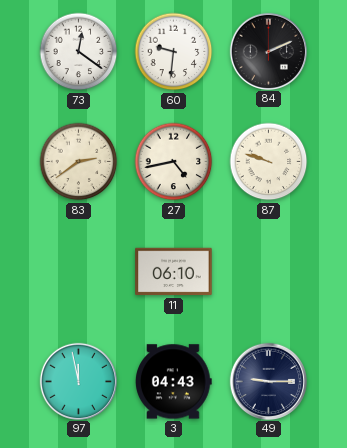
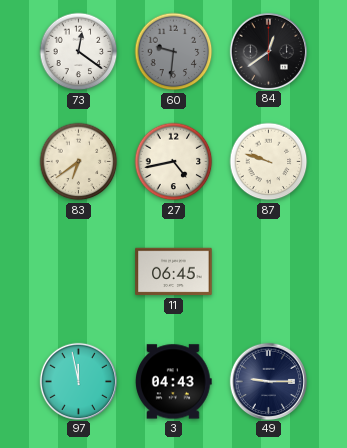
60 dial: white -> grey (174, 52)
84: 2:11 -> 12:39 (268, 51)
83: 2:39 -> 6:39 (79, 162)
11: 06:10 -> 06:45 (174, 272)
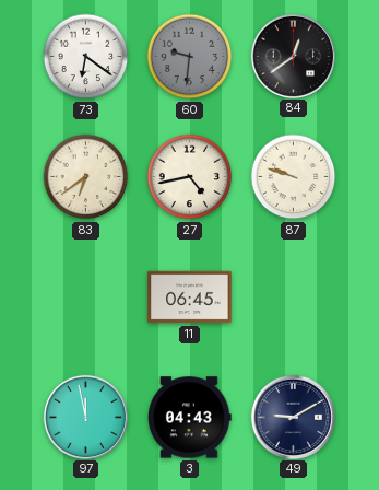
73: 12:21 -> 6:21 (86, 57)
49: 9:15 -> 9:10 (293, 417)
